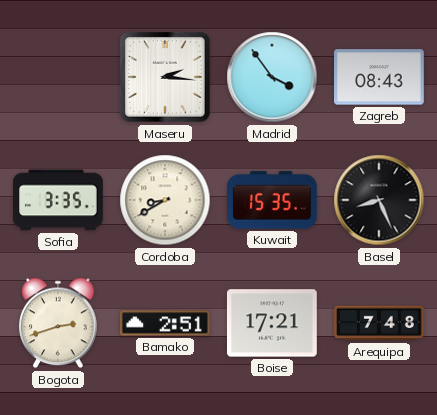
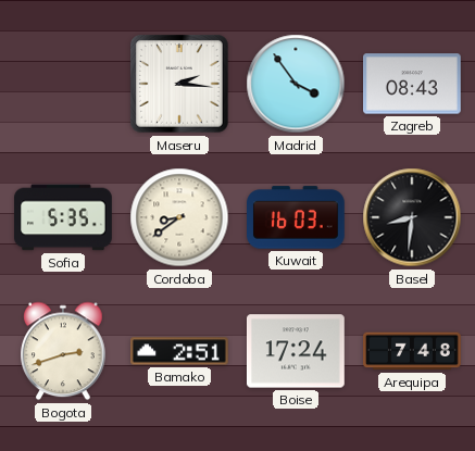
Sofia: 3:35 -> 5:35 (64, 217)
Cordoba: 8:40 -> 8:39 (179, 217)
Kuwait: 15:35 -> 16:03 (297, 217)
Basel: 8:26 -> 8:31 (412, 217)
Boise: 17:21 -> 17:24 (296, 351)
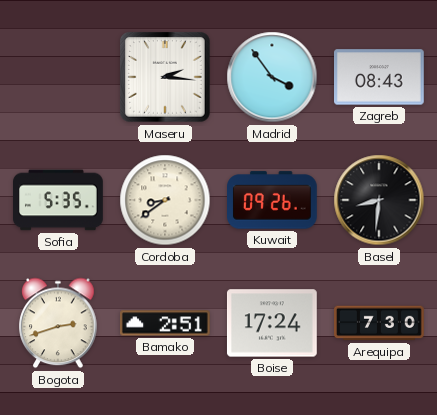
Kuwait: 16:03 -> 09:26 (273, 200)
Arequipa: 7:48 -> 7:30 (380, 323)
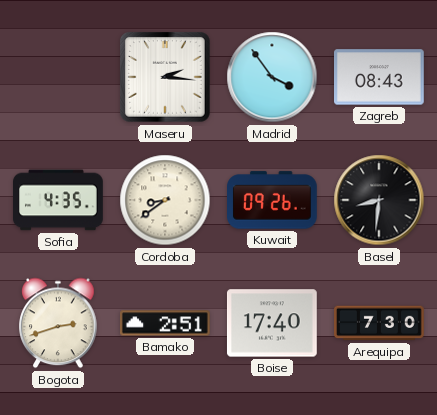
Sofia: 5:35 -> 4:35 (59, 200)
Boise: 17:24 -> 17:40 (272, 323)
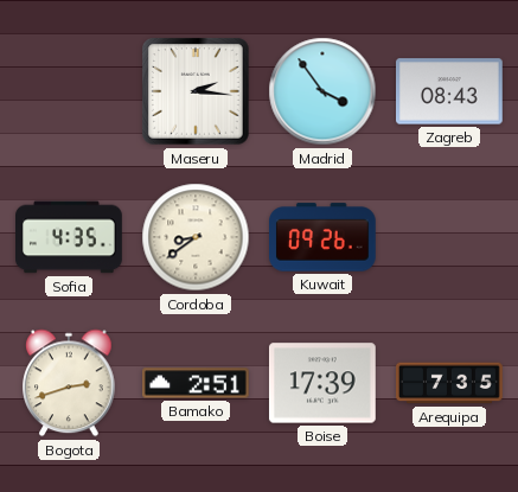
Basel: 8:31 -> none (379, 200)
Boise: 17:40 -> 17:39 (322, 383)
Arequipa: 7:30 -> 7:35 (450, 383)
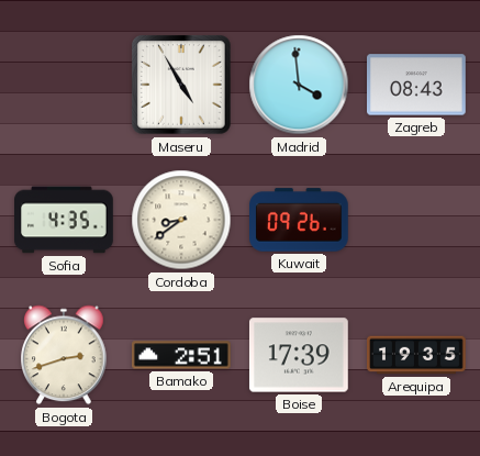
Maseru: 2:16 -> 4:55 (181, 85)
Madrid: 3:54 -> 3:59 (299, 85)
Arequipa: 7:35 -> 19:35 (417, 355)
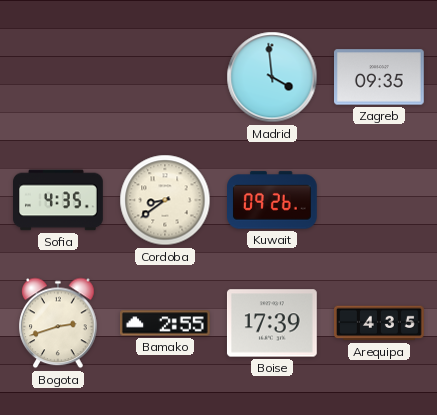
Maseru: 4:55 -> none (181, 85)
Zagreb: 08:43 -> 09:35 (380, 77)
Bamako: 2:51 -> 2:55 (166, 323)
Arequipa: 19:35 -> 4:35 (380, 323)
